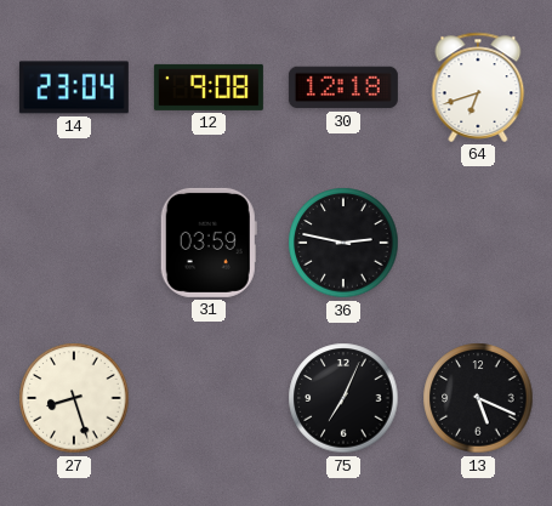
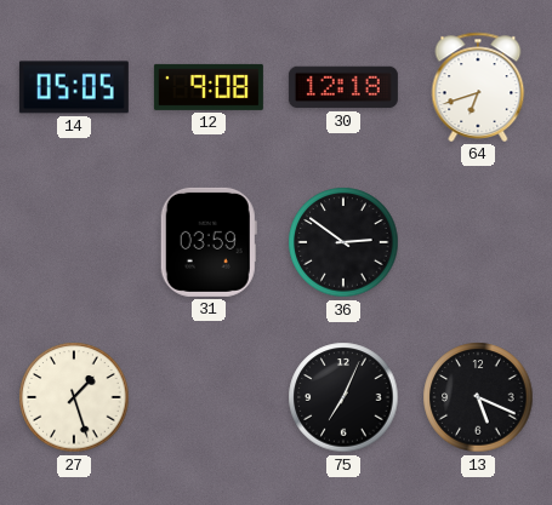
14: 23:04 -> 05:05 (74, 87)
36: 2:47 -> 2:51 (343, 242)
27: 8:27 -> 1:27 (74, 397)
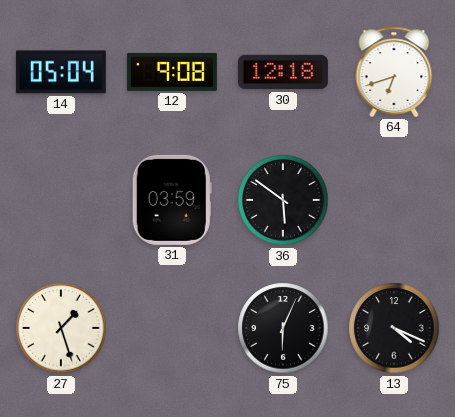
14: 05:05 -> 05:04 (61, 72)
36: 2:51 -> 5:51 (283, 200)
75: 7:04 -> 6:04 (283, 328)
13: 5:19 -> 4:19 (394, 328)
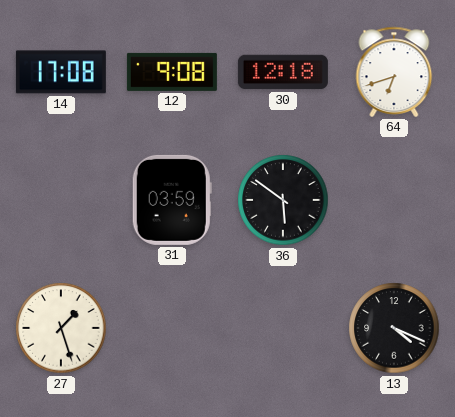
14: 05:04 -> 17:08 (61, 72)
75: 6:04 -> none (283, 328)
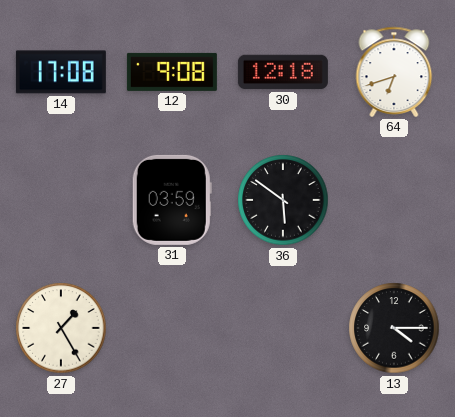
27: 1:27 -> 1:25 (61, 328)
13: 4:19 -> 4:15 (394, 328)
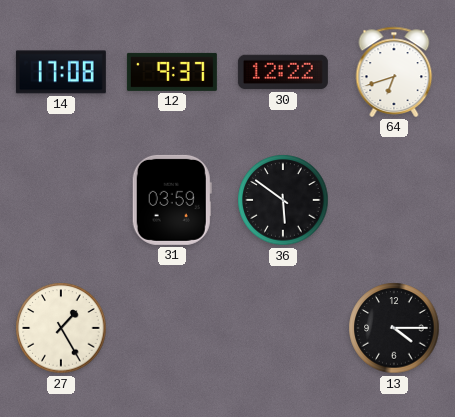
12: 9:08 -> 9:37 (172, 72)
30: 12:18 -> 12:22 (283, 72)
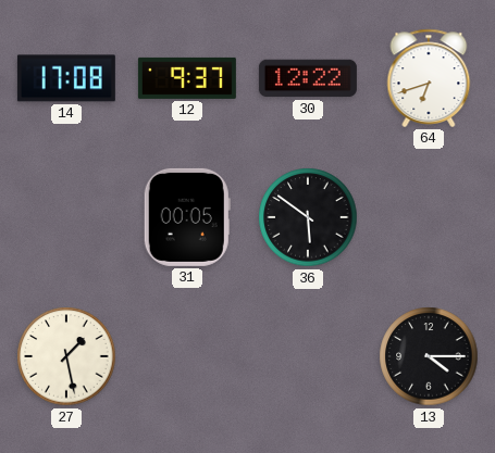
31: 03:59 -> 00:05 (187, 217)
27: 1:25 -> 1:28 (66, 356)
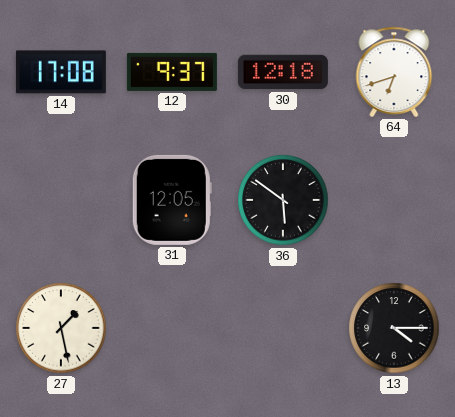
30: 12:22 -> 12:18 (283, 72)
31: 00:05 -> 12:05 (172, 200)
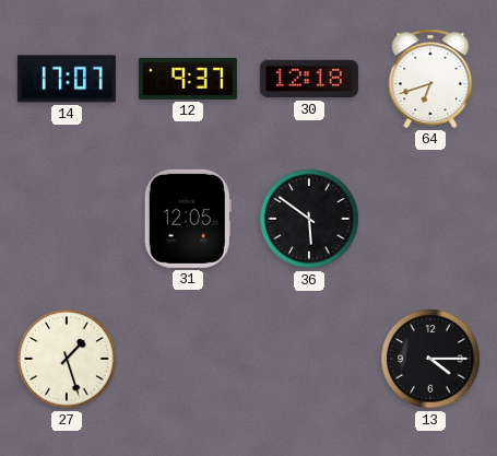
14: 17:08 -> 17:07 (67, 79)
27: 1:28 -> 1:27 (67, 359)
